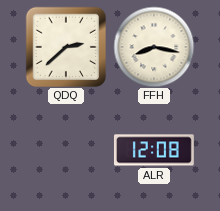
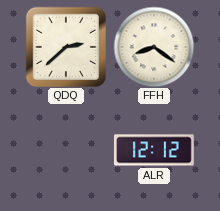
FFH: 8:17 -> 8:21 (154, 47)
ALR: 12:08 -> 12:12 (154, 150)
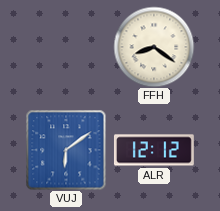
QDQ: 2:38 -> none (66, 47)
VUJ: none -> 6:09 (66, 150)
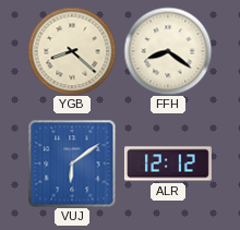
YGB: none -> 8:22 (72, 51)
